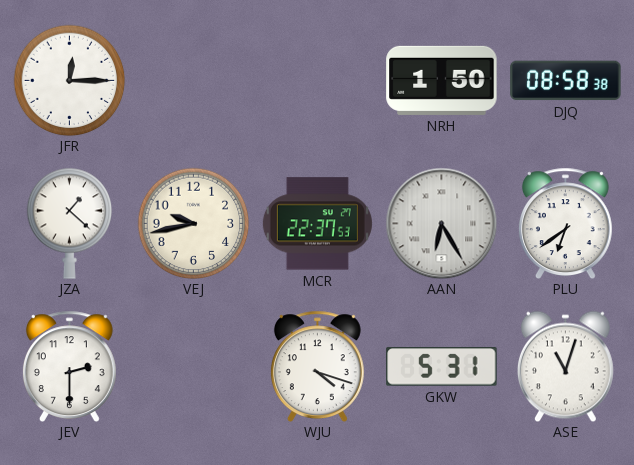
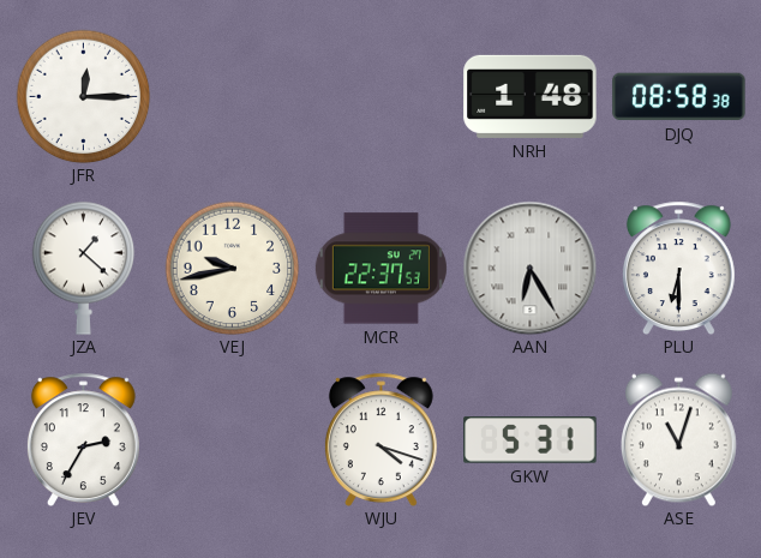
NRH: 1:50 -> 1:48 (531, 96)
PLU: 6:39 -> 6:30 (678, 268)
JEV: 2:30 -> 2:35 (83, 439)
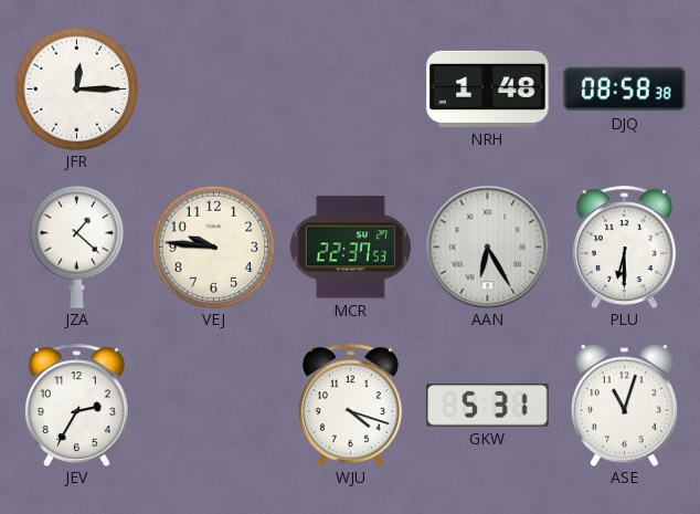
VEJ: 9:43 -> 9:46 (213, 246)
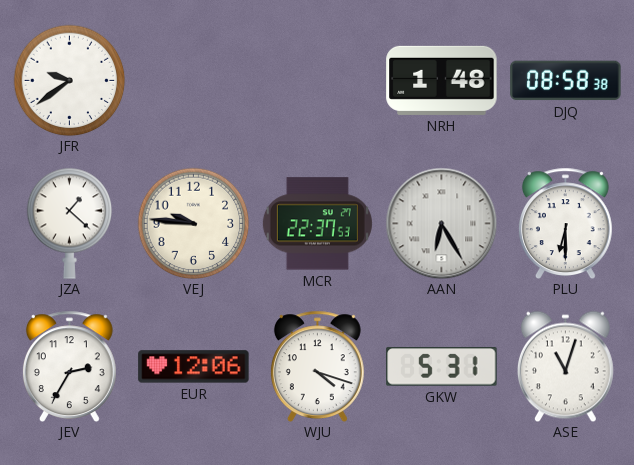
JFR: 12:15 -> 9:39 (69, 80)
EUR: none -> 12:06 (194, 367)
